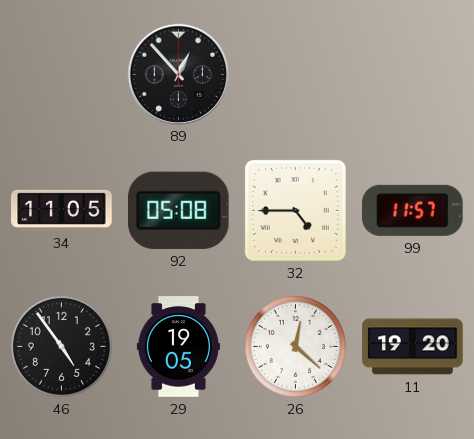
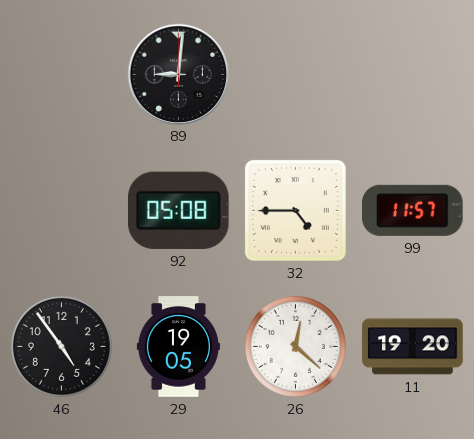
89: 12:53 -> 9:01 (178, 74)
34: 11:05 -> none (62, 210)
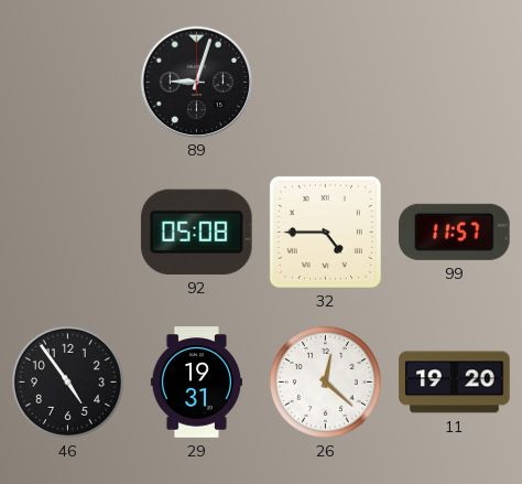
89: 9:01 -> 9:03 (196, 82)
29: 19:05 -> 19:31 (196, 383)
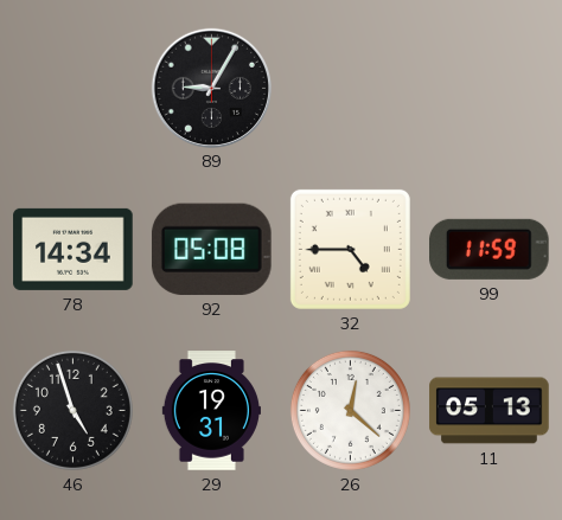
89: 9:03 -> 9:05 (211, 88)
78: none -> 14:34 (74, 249)
99: 11:57 -> 11:59 (490, 249)
46: 4:54 -> 4:57 (72, 410)
11: 19:20 -> 05:13 (490, 411)
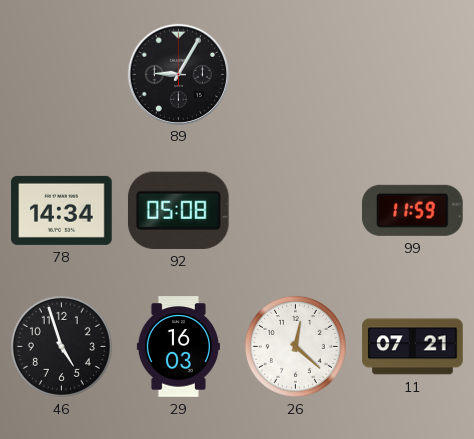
32: 4:45 -> none (350, 249)
29: 19:31 -> 16:03 (178, 347)
11: 05:13 -> 07:21 (413, 347)
